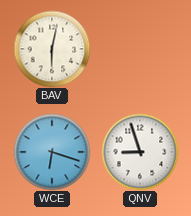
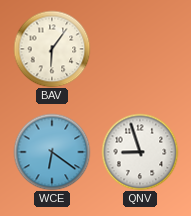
BAV: 6:02 -> 6:06 (52, 49)
WCE: 6:18 -> 6:21 (52, 152)
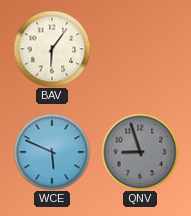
WCE: 6:21 -> 5:49 (52, 152)
QNV dial: white -> grey (140, 152)
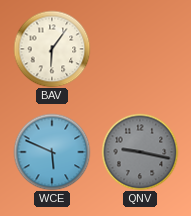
QNV: 8:57 -> 9:17 (140, 152)
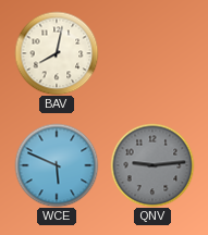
BAV: 6:06 -> 8:02 (57, 53)
QNV: 9:17 -> 9:14 (152, 165)
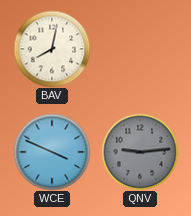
WCE: 5:49 -> 3:49 (52, 152)
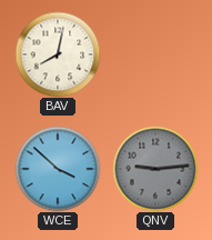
WCE: 3:49 -> 3:52 (58, 169)
